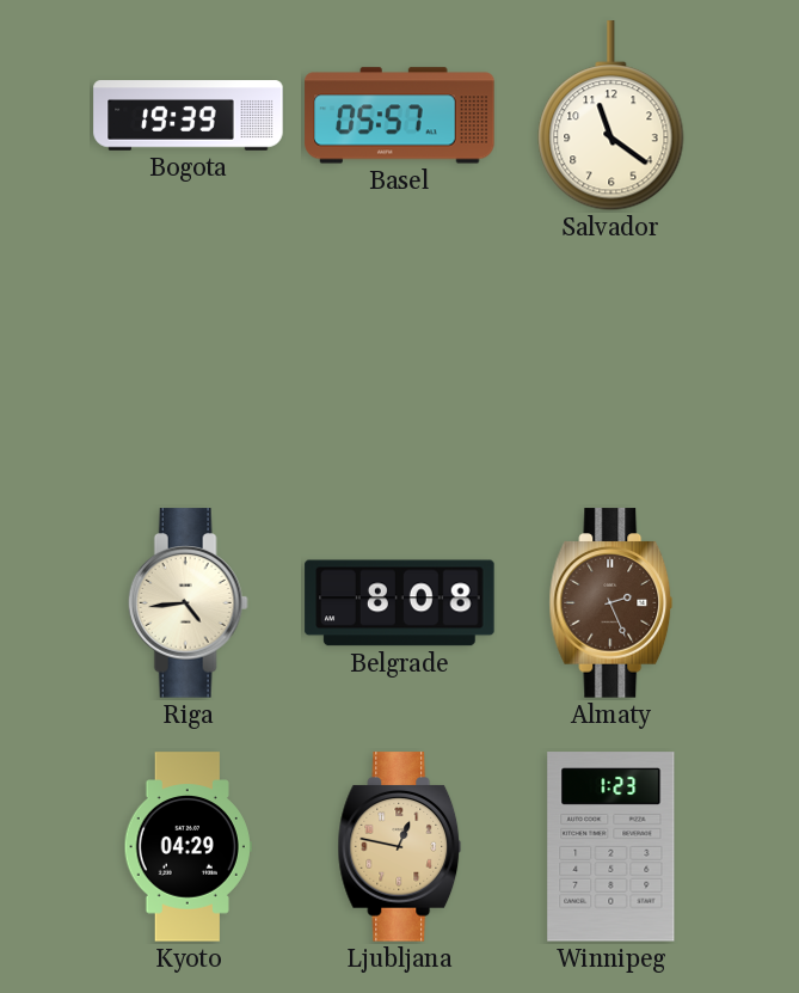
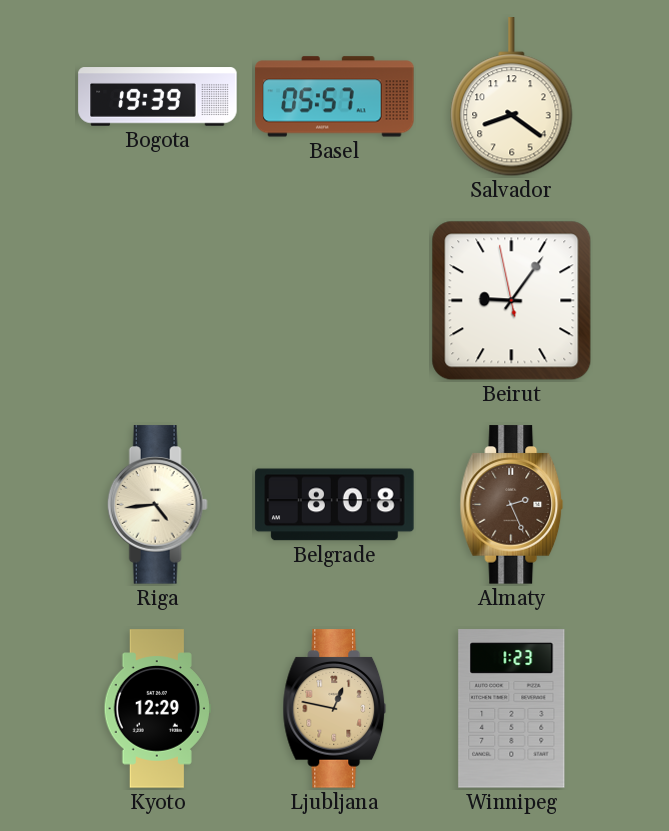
Salvador: 11:21 -> 8:21 (512, 97)
Beirut: none -> 9:05 (512, 301)
Kyoto: 04:29 -> 12:29 (157, 709)
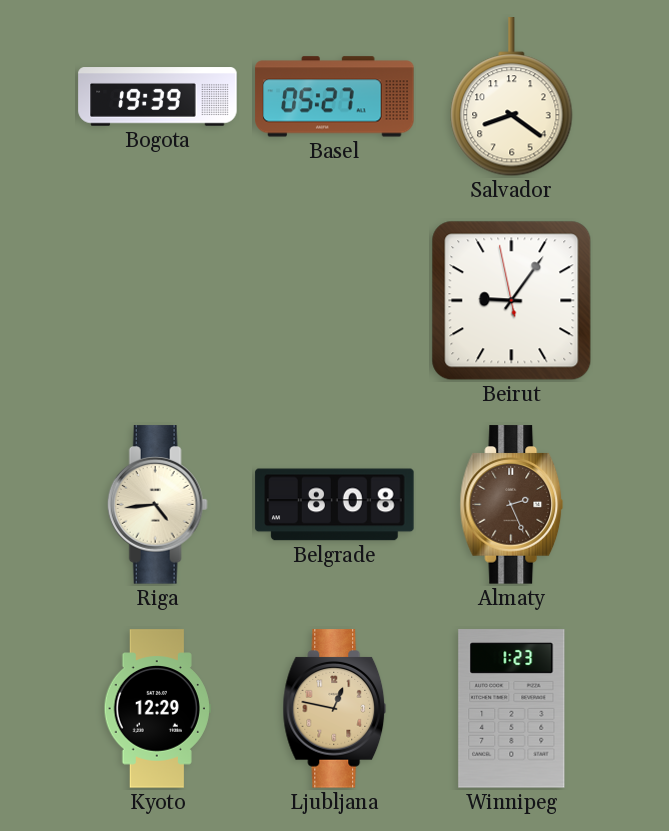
Basel: 05:57 -> 05:27 (335, 97)
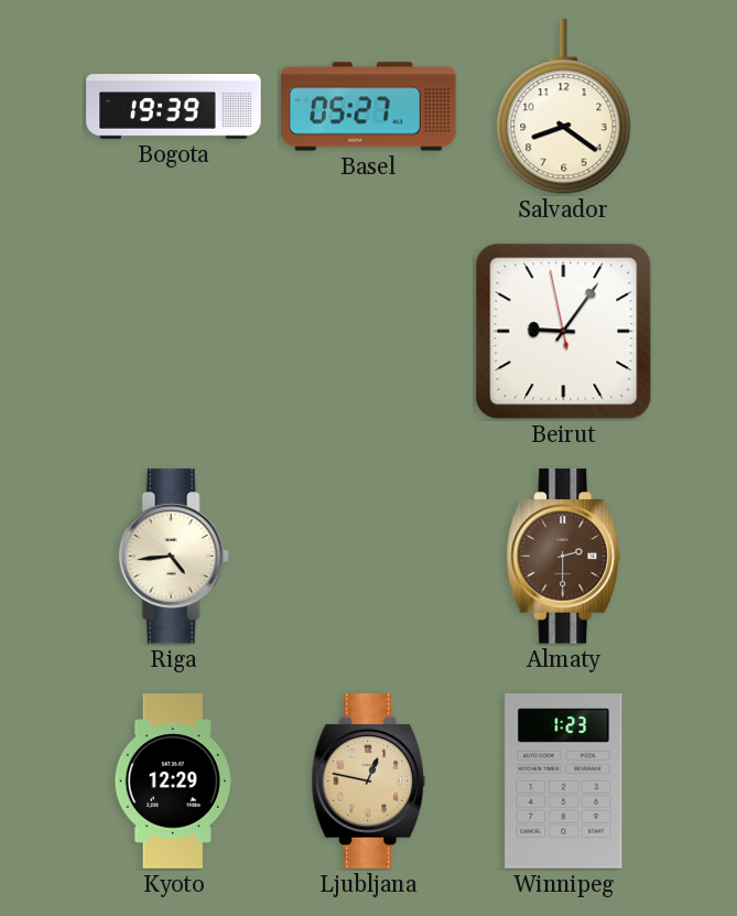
Belgrade: 8:08 -> none (335, 505)
Almaty: 2:26 -> 2:30 (564, 557)
